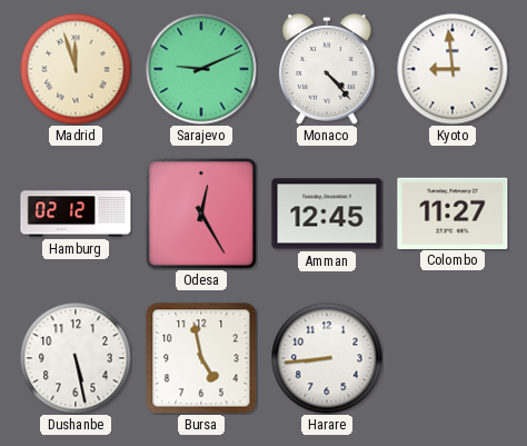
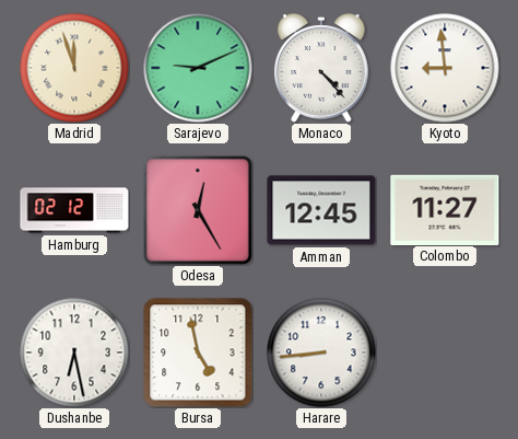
Dushanbe: 5:28 -> 6:28 (74, 353)
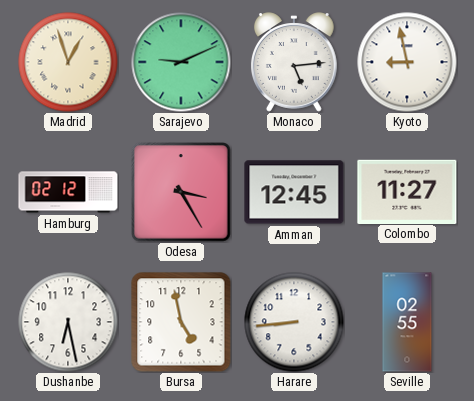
Madrid: 11:57 -> 12:57 (68, 62)
Monaco: 4:23 -> 5:14 (294, 62)
Kyoto: 8:59 -> 8:58 (407, 62)
Odesa: 12:25 -> 3:25 (181, 192)
Seville: none -> 02:55 (407, 322)
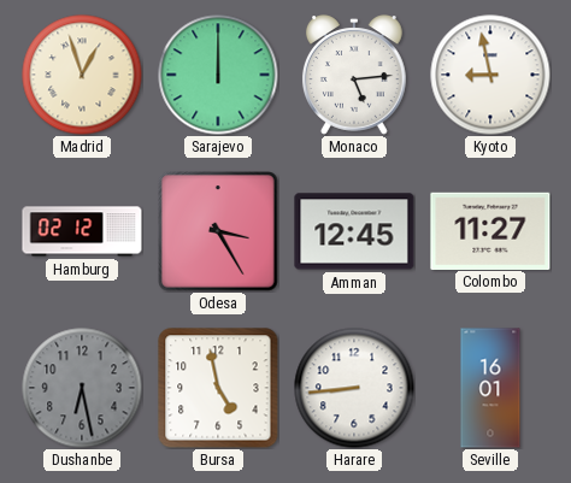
Sarajevo: 9:11 -> 12:00 (218, 75)
Dushanbe dial: white -> grey (82, 388)
Seville: 02:55 -> 16:01 (490, 388)
